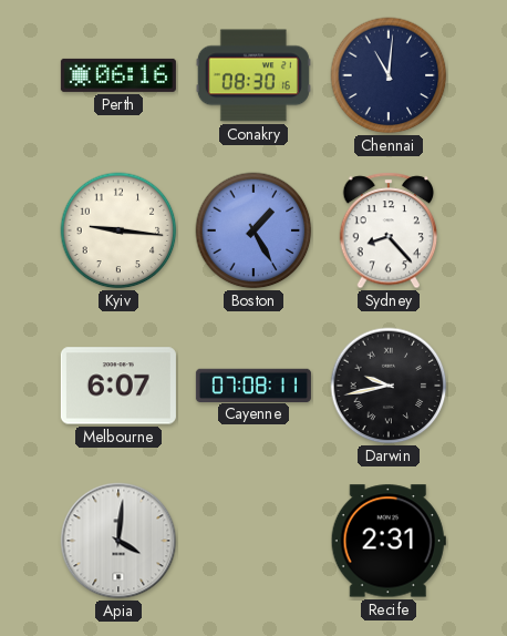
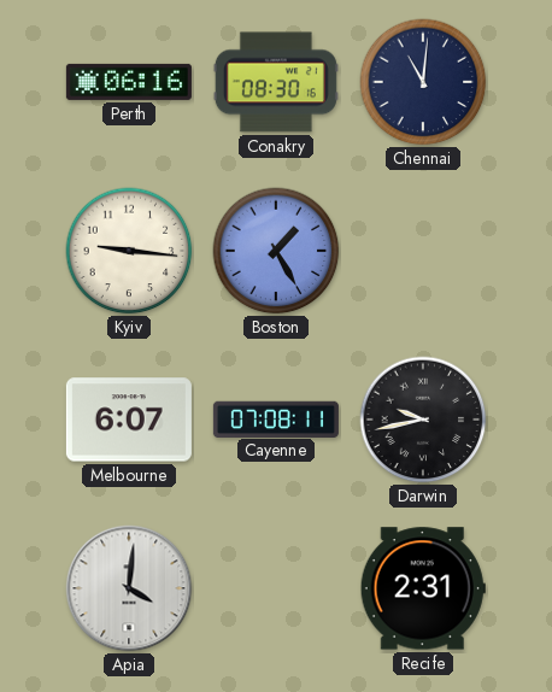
Sydney: 8:23 -> none (389, 230)
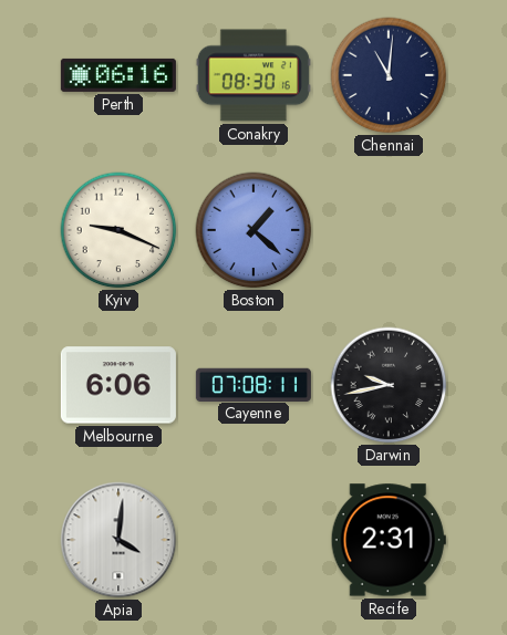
Kyiv: 9:16 -> 9:19 (118, 230)
Boston: 1:25 -> 1:22 (253, 230)
Melbourne: 6:07 -> 6:06 (118, 385)
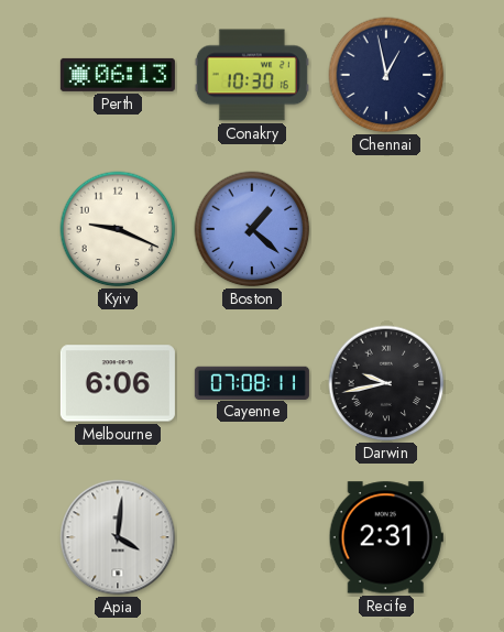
Perth: 06:16 -> 06:13 (118, 75)
Conakry: 08:30 -> 10:30 (252, 75)
Chennai: 11:01 -> 12:58 (386, 75)
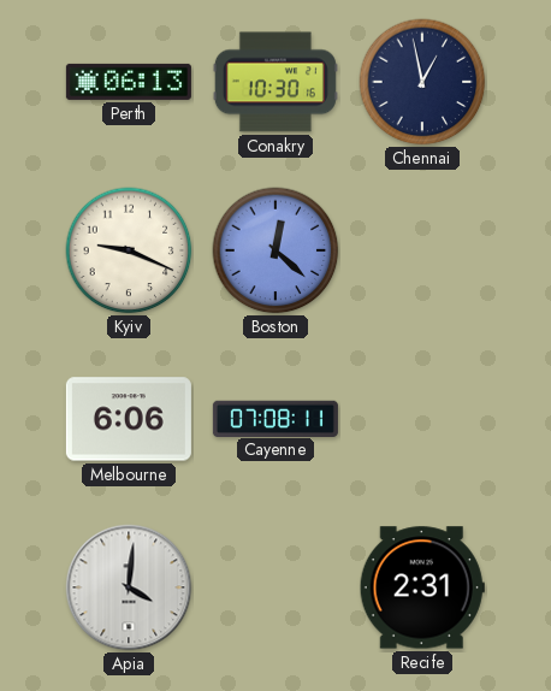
Boston: 1:22 -> 12:22 (275, 250)
Darwin: 9:43 -> none (386, 383)
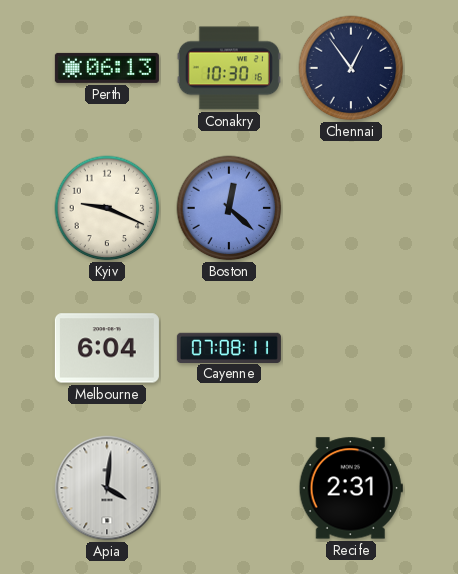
Chennai: 12:58 -> 12:54 (351, 68)
Melbourne: 6:06 -> 6:04 (107, 348)
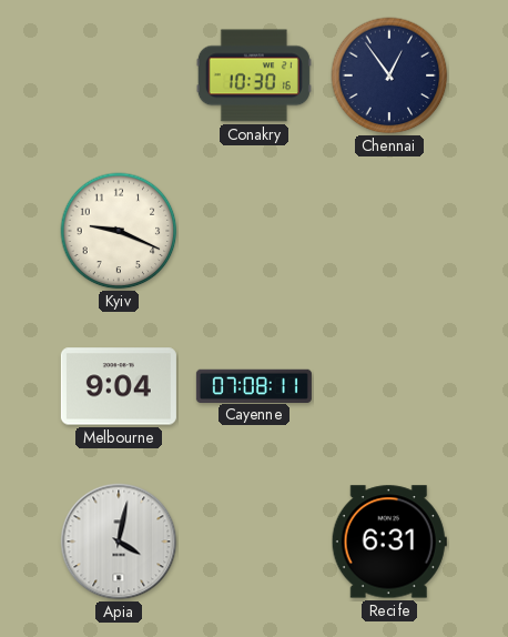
Perth: 06:13 -> none (107, 68)
Boston: 12:22 -> none (229, 208)
Melbourne: 6:04 -> 9:04 (119, 386)
Apia: 4:01 -> 4:02 (119, 542)
Recife: 2:31 -> 6:31 (389, 542)
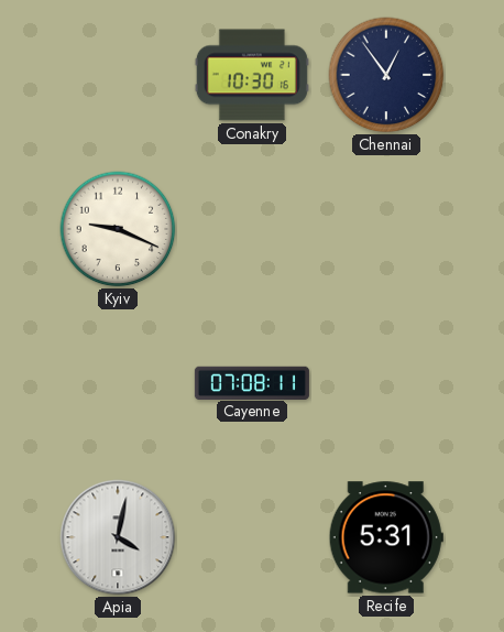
Melbourne: 9:04 -> none (119, 386)
Recife: 6:31 -> 5:31 (386, 537)
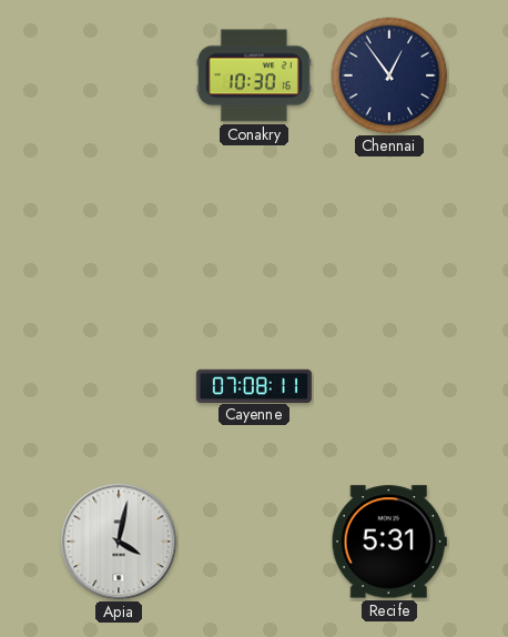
Kyiv: 9:19 -> none (118, 229)
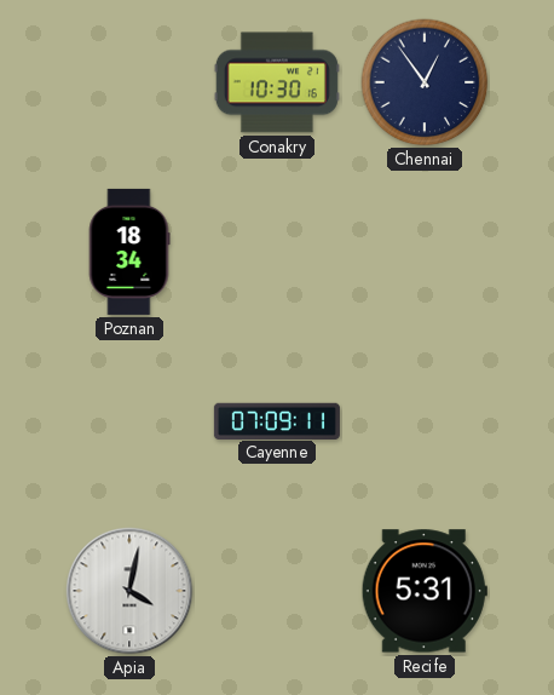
Poznan: none -> 18:34 (129, 252)
Cayenne: 07:08 -> 07:09 (277, 420)
